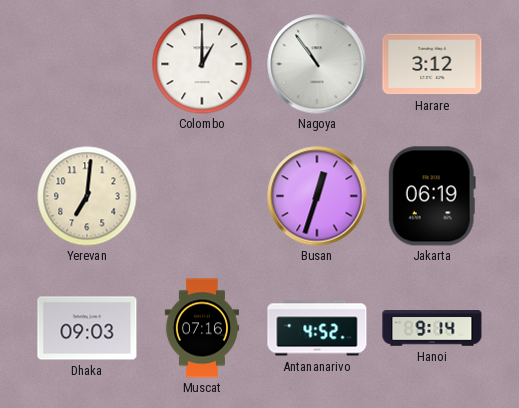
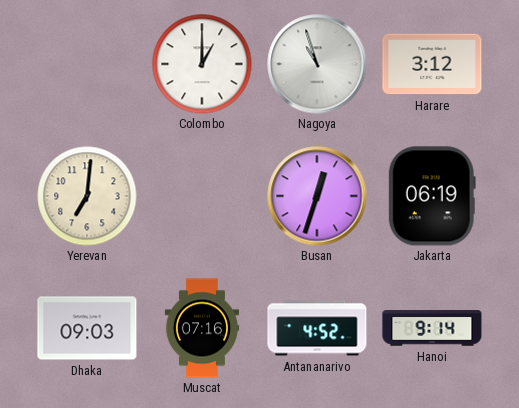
Nagoya: 10:54 -> 10:57 (317, 64)
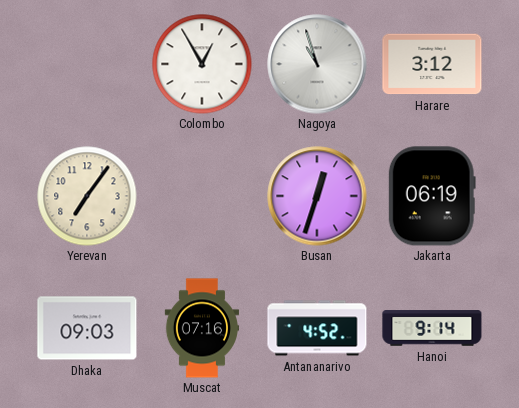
Colombo: 1:00 -> 12:55 (202, 64)
Yerevan: 7:01 -> 7:06 (87, 196)
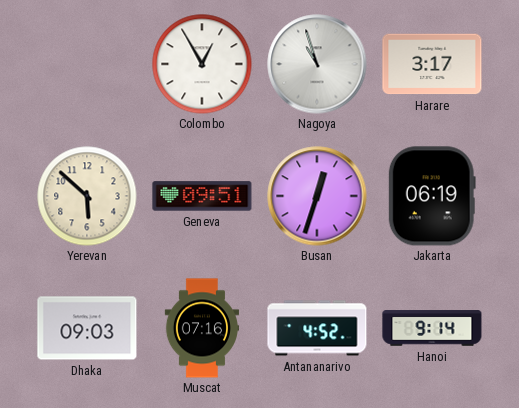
Harare: 3:12 -> 3:17 (432, 64)
Yerevan: 7:06 -> 5:52 (87, 196)
Geneva: none -> 09:51 (202, 196)
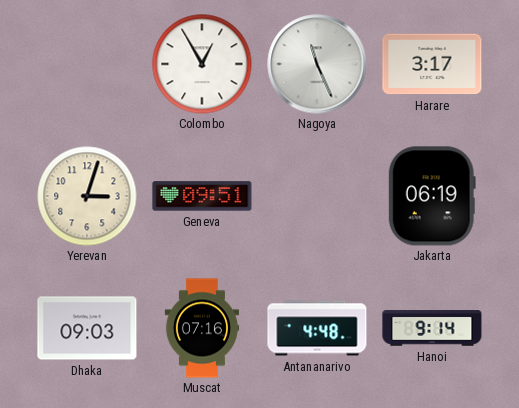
Nagoya: 10:57 -> 11:26 (317, 64)
Yerevan: 5:52 -> 3:03 (87, 196)
Busan: 12:33 -> none (317, 196)
Antananarivo: 4:52 -> 4:48 (317, 328)
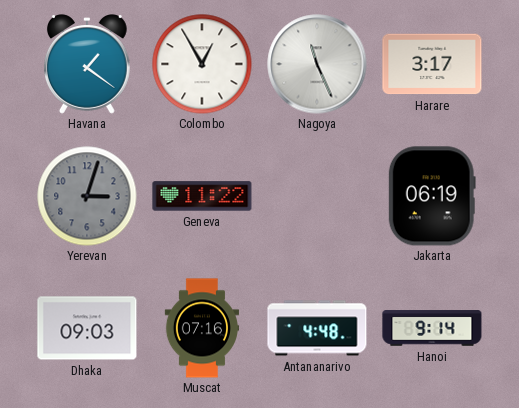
Havana: none -> 1:21 (87, 64)
Yerevan dial: cream -> grey (87, 196)
Geneva: 09:51 -> 11:22 (202, 196)
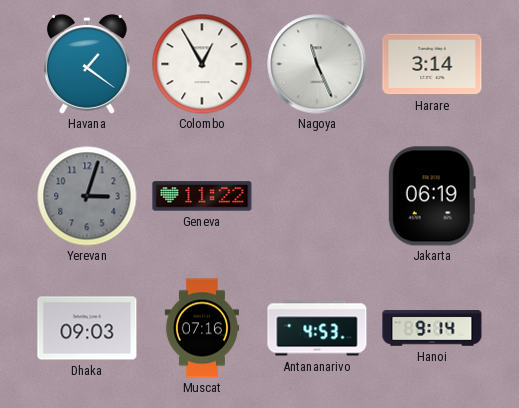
Harare: 3:17 -> 3:14 (432, 64)
Antananarivo: 4:48 -> 4:53 (317, 328)
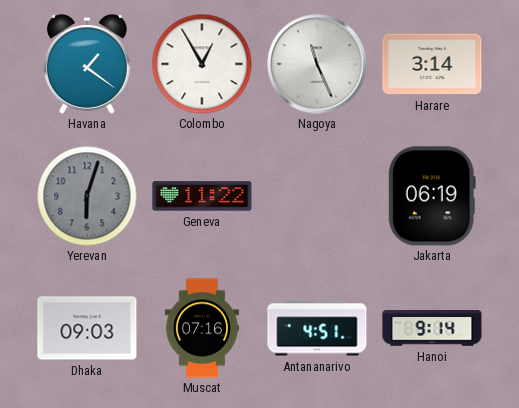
Yerevan: 3:03 -> 6:03 (87, 196)
Antananarivo: 4:53 -> 4:51 (317, 328)
